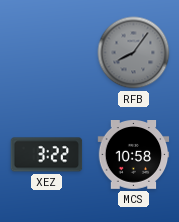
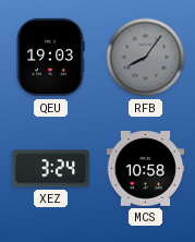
QEU: none -> 19:03 (50, 58)
XEZ: 3:22 -> 3:24 (51, 169)
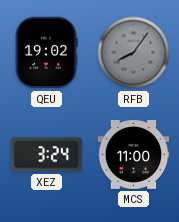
QEU: 19:03 -> 19:02 (46, 53)
MCS: 10:58 -> 11:00 (134, 155)
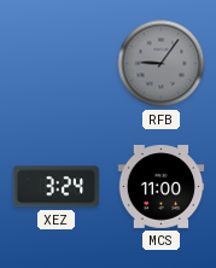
QEU: 19:02 -> none (46, 53)
RFB: 8:06 -> 9:06 (162, 64)
